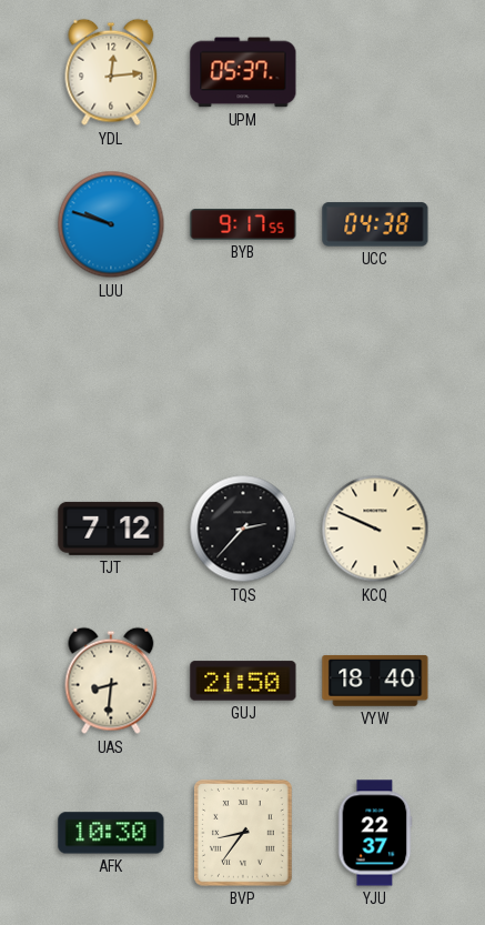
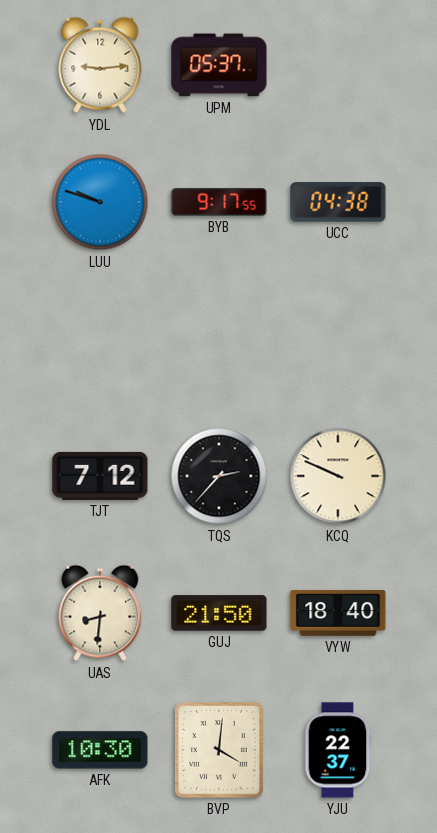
YDL: 12:14 -> 9:14 (100, 65)
BVP: 8:36 -> 4:01 (220, 751)
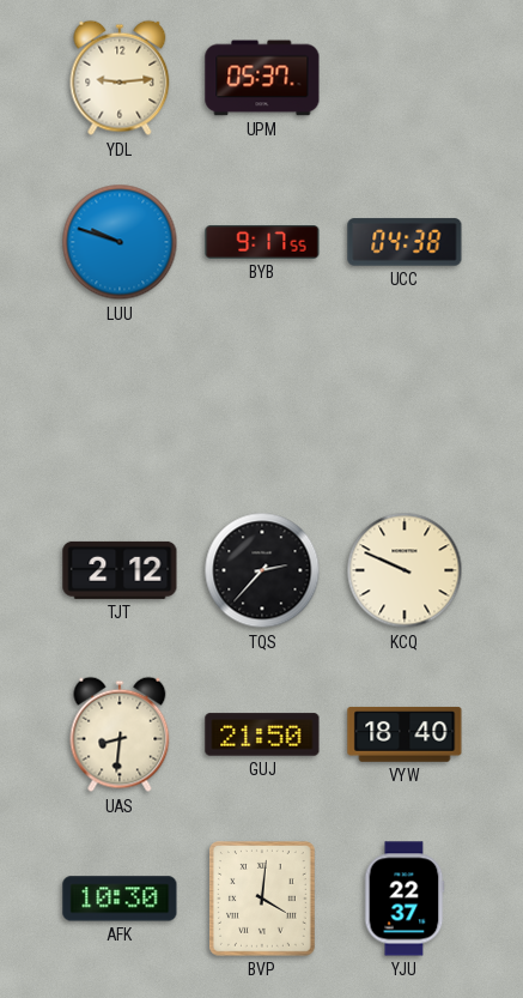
TJT: 7:12 -> 2:12 (120, 570)
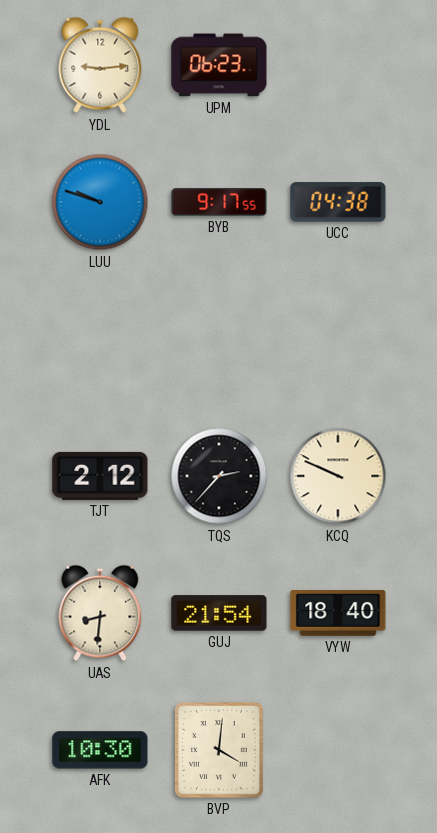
UPM: 05:37 -> 06:23 (219, 65)
GUJ: 21:50 -> 21:54 (219, 613)
YJU: 22:37 -> none (405, 899)
